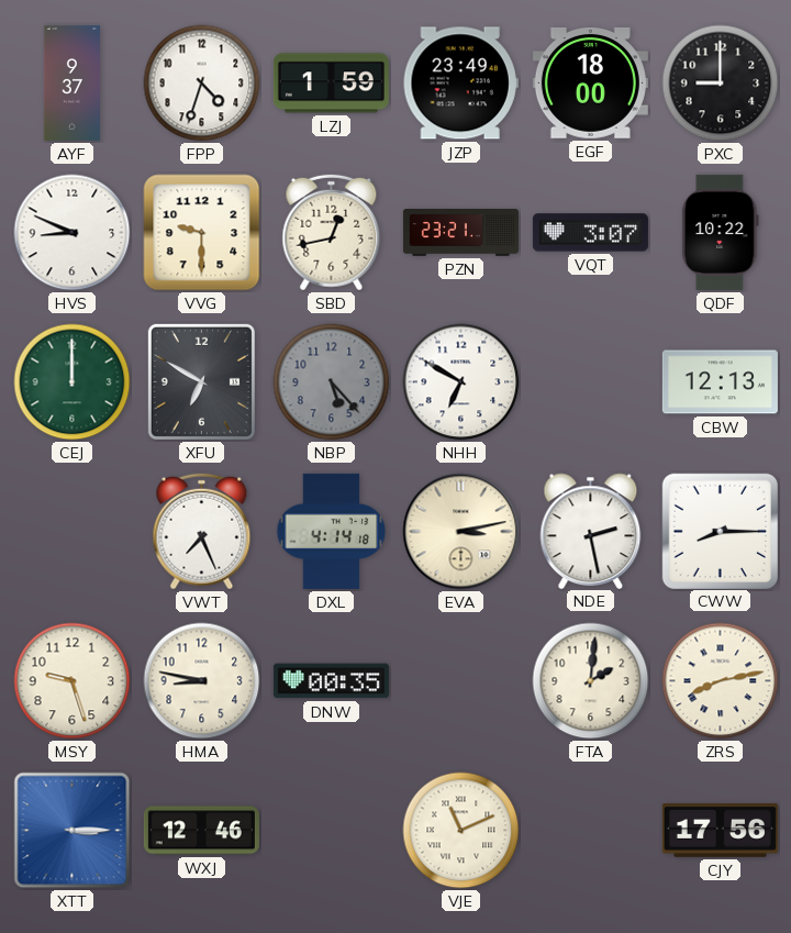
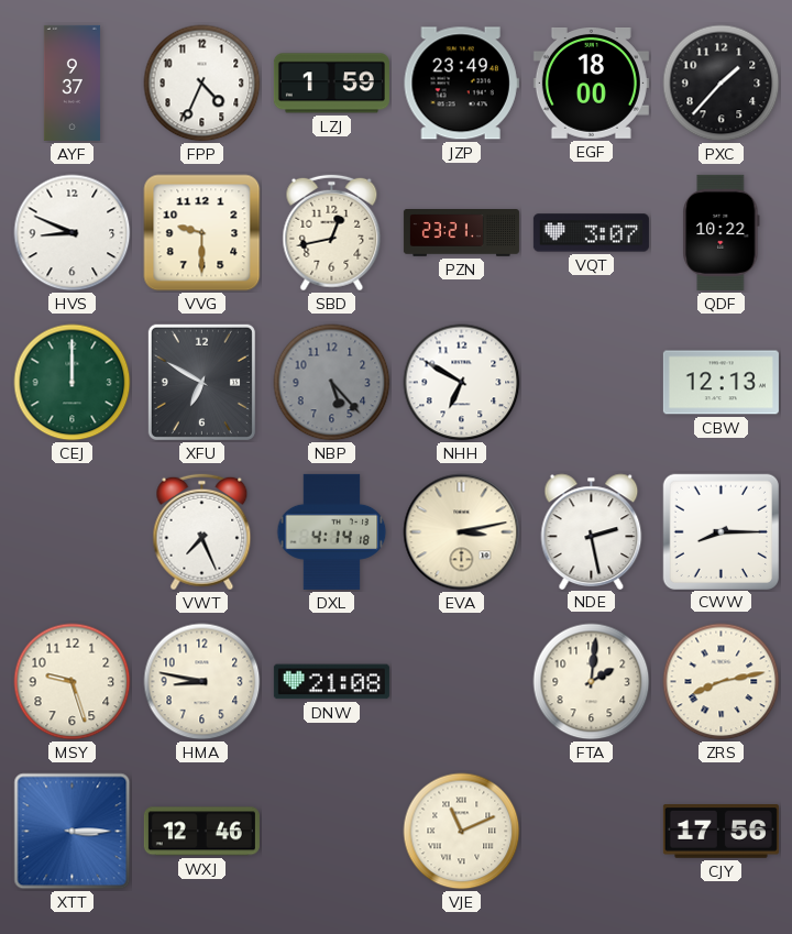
FPP: 4:33 -> 4:34 (202, 84)
PXC: 9:00 -> 1:37 (722, 84)
DNW: 00:35 -> 21:08 (331, 682)
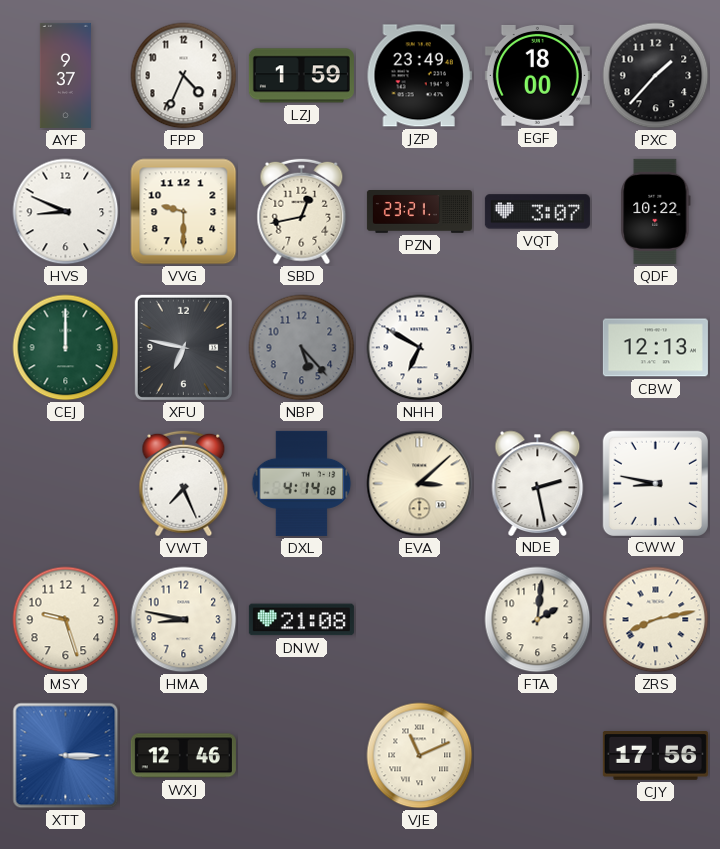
XFU: 6:50 -> 6:47 (183, 347)
EVA: 3:13 -> 3:08 (420, 484)
CWW: 8:15 -> 8:47 (655, 483)
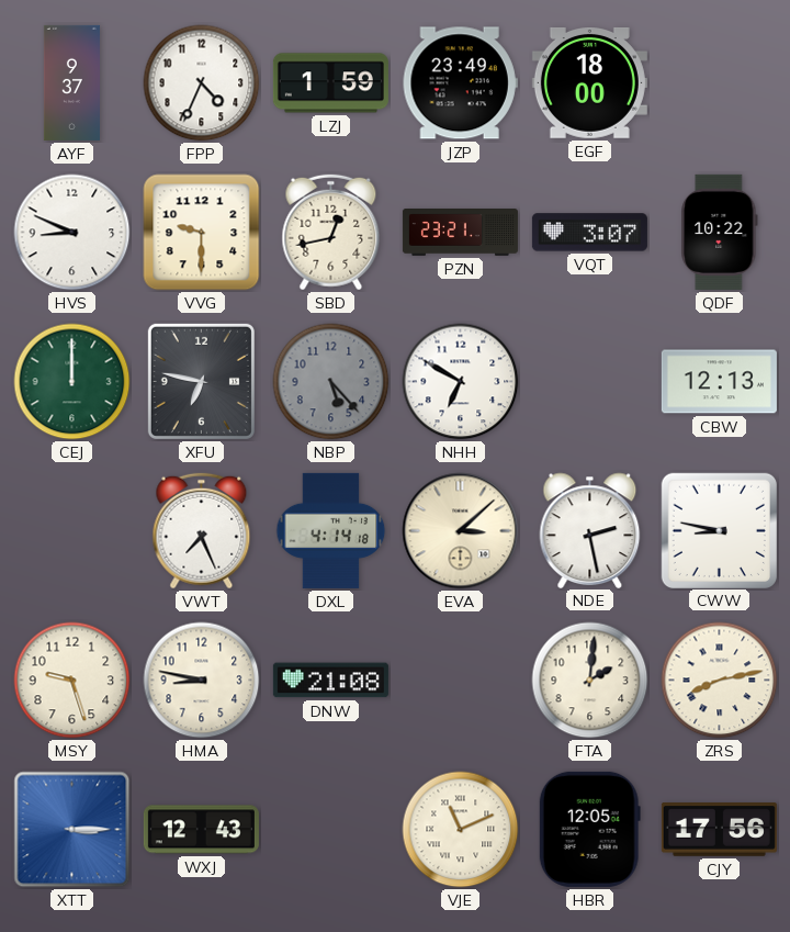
PXC: 1:37 -> none (656, 76)
WXJ: 12:46 -> 12:43 (201, 830)
HBR: none -> 12:05 (589, 829)
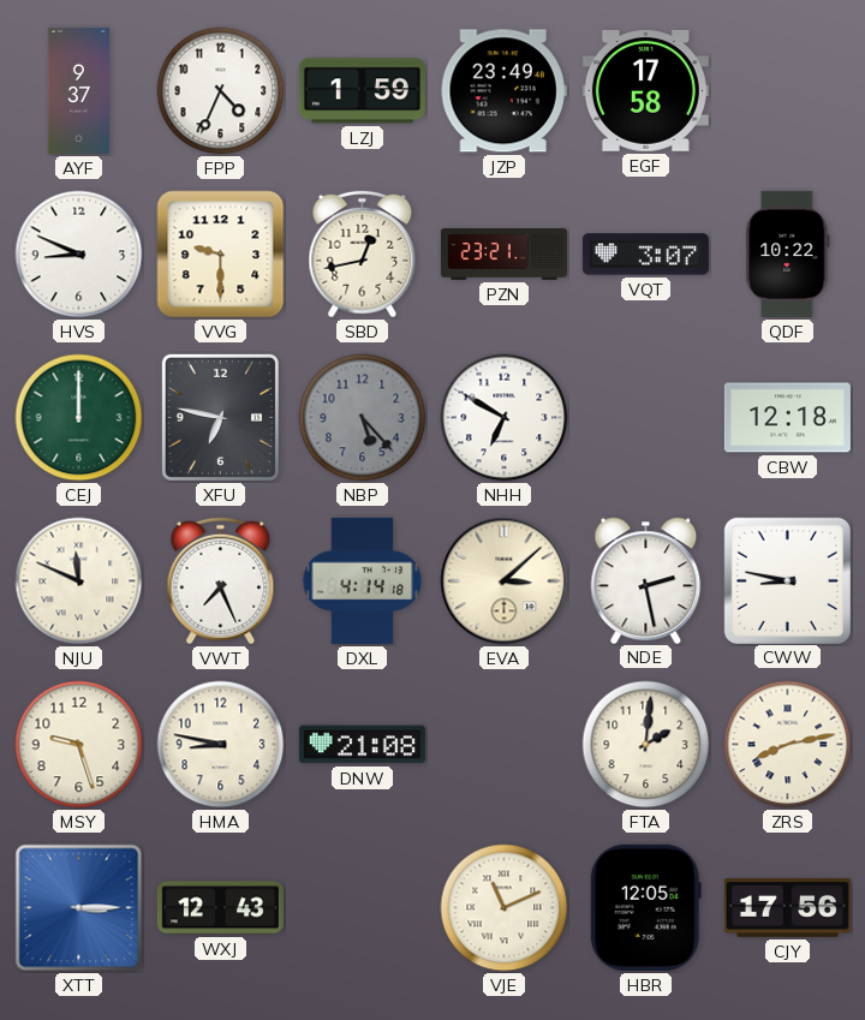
EGF: 18:00 -> 17:58 (645, 90)
CBW: 12:13 -> 12:18 (787, 418)
NJU: none -> 11:49 (79, 581)
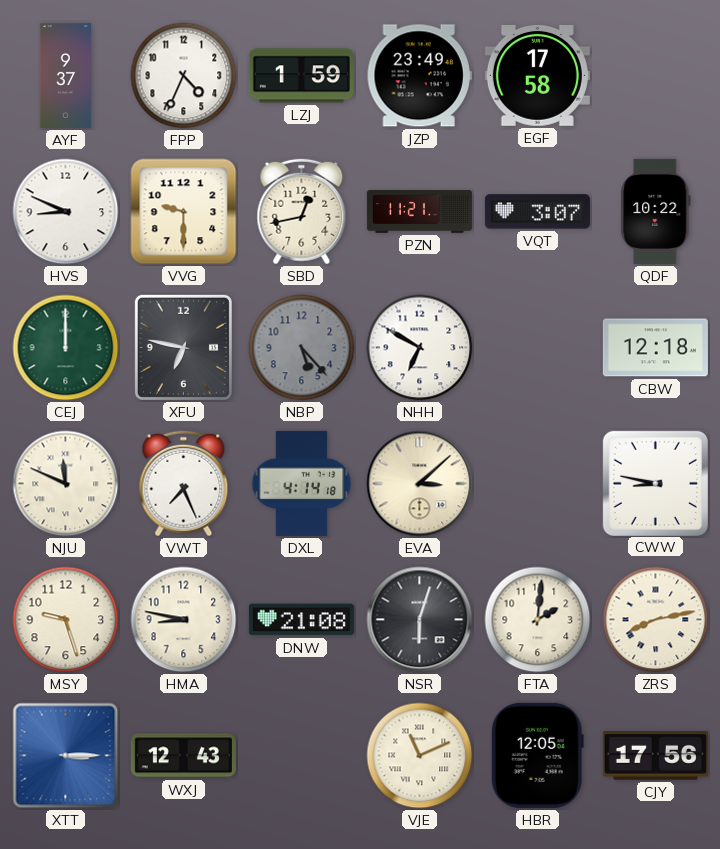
PZN: 23:21 -> 11:21 (419, 212)
NDE: 2:28 -> none (646, 580)
NSR: none -> 6:03 (420, 620)
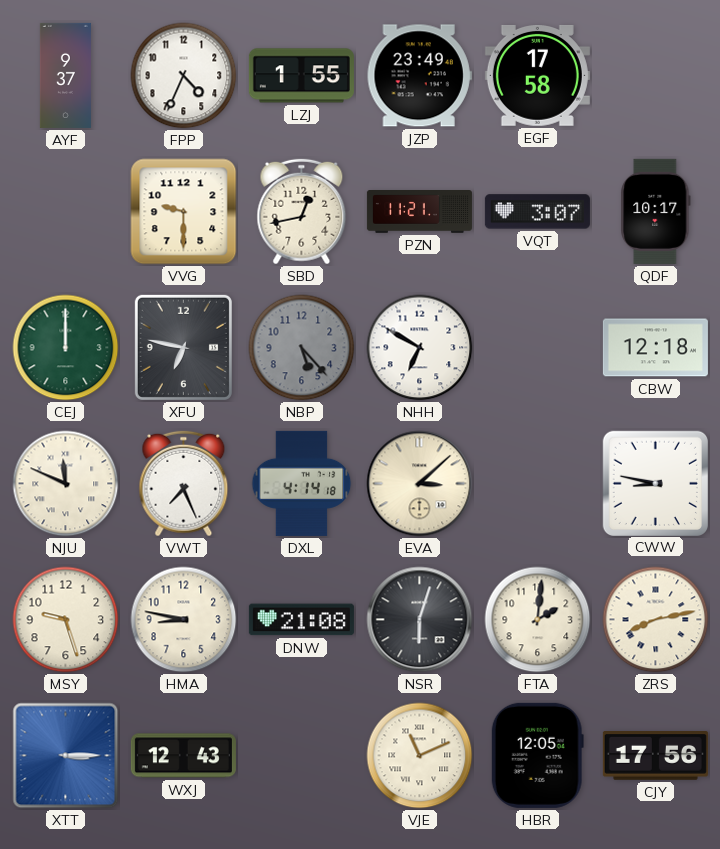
LZJ: 1:59 -> 1:55 (301, 76)
HVS: 8:49 -> none (66, 212)
QDF: 10:22 -> 10:17 (656, 211)
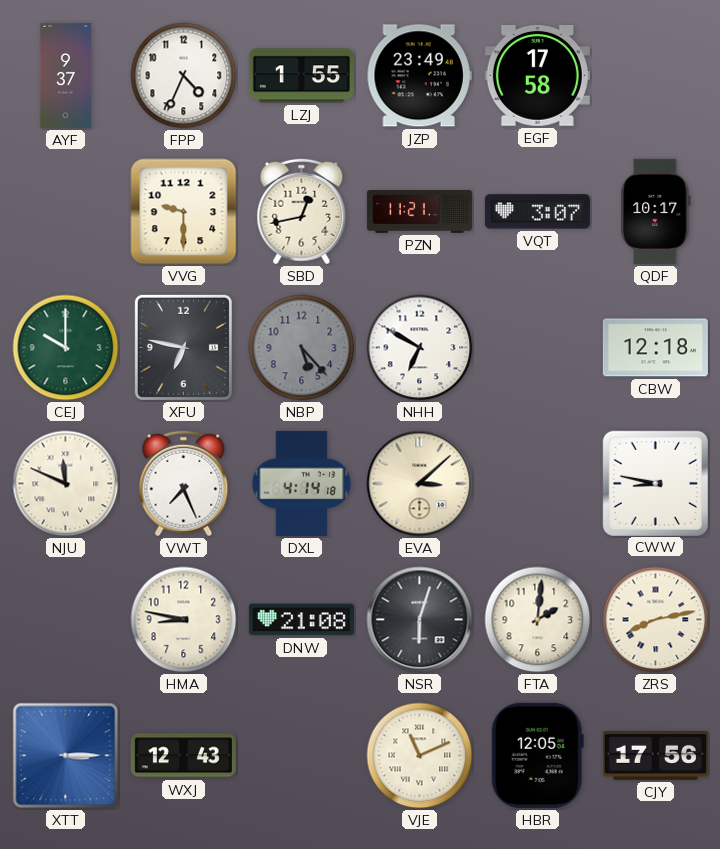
CEJ: 12:00 -> 10:00 (66, 348)
MSY: 9:27 -> none (66, 620)
